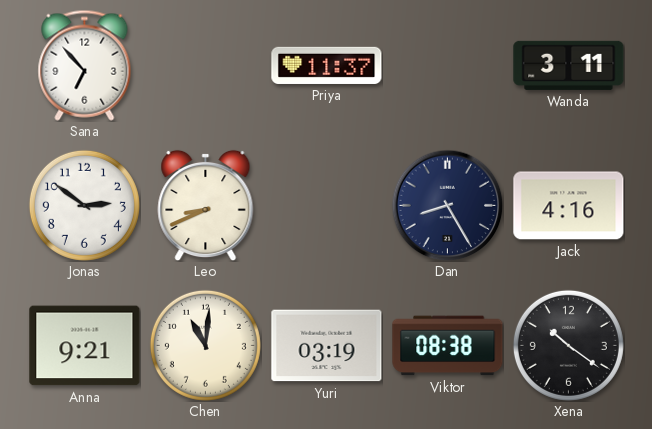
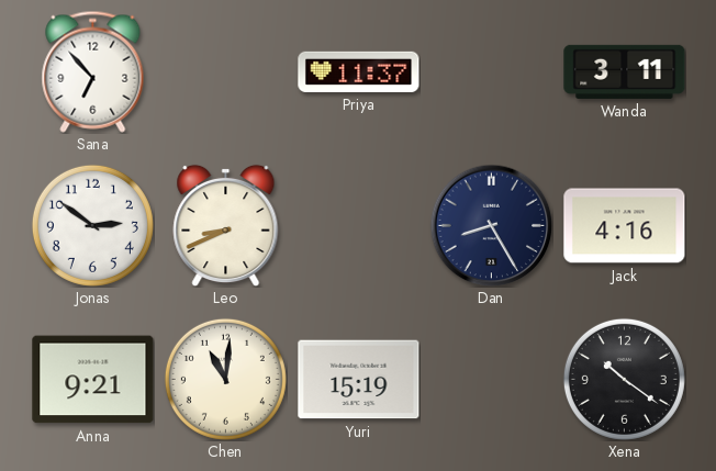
Yuri: 03:19 -> 15:19 (359, 380)
Viktor: 08:38 -> none (448, 346)
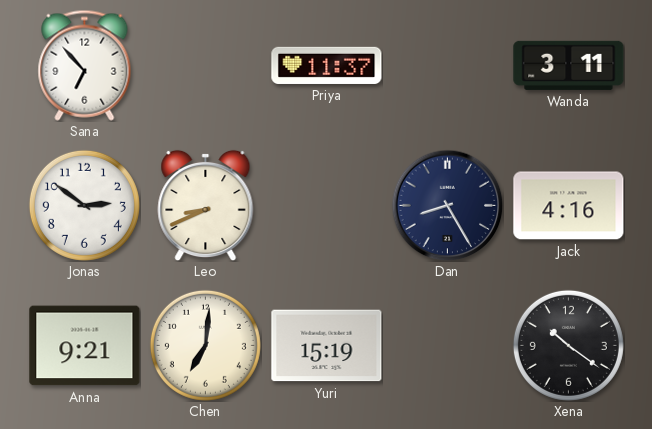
Chen: 11:01 -> 7:01 (205, 345)
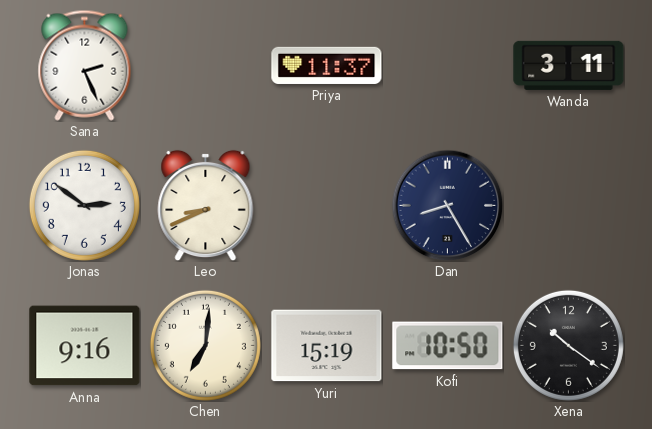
Sana: 6:53 -> 2:26 (85, 65)
Jack: 4:16 -> none (569, 206)
Anna: 9:21 -> 9:16 (85, 346)
Kofi: none -> 10:50 (448, 346)
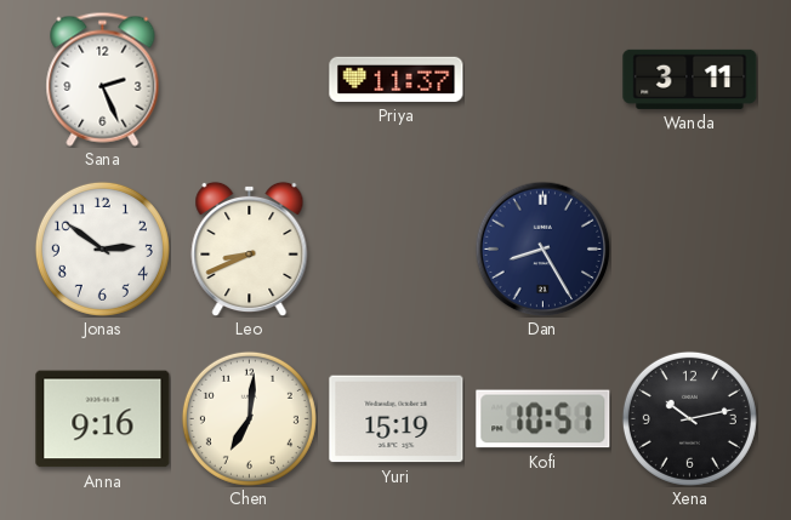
Kofi: 10:50 -> 10:51 (544, 419)
Xena: 10:21 -> 10:13 (689, 418)
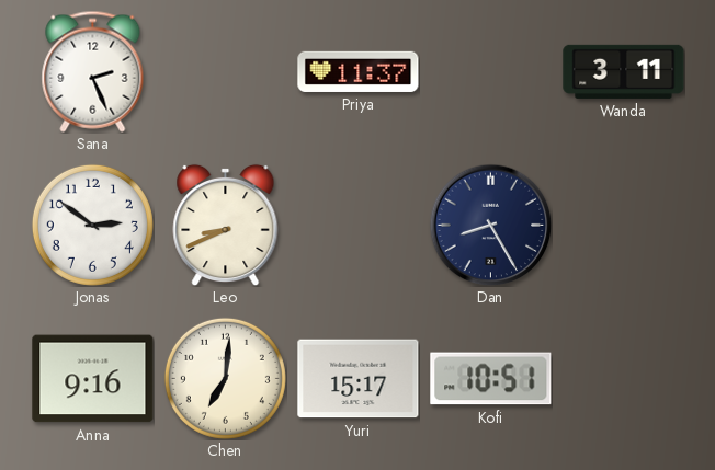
Yuri: 15:19 -> 15:17 (359, 379)
Xena: 10:13 -> none (689, 418)
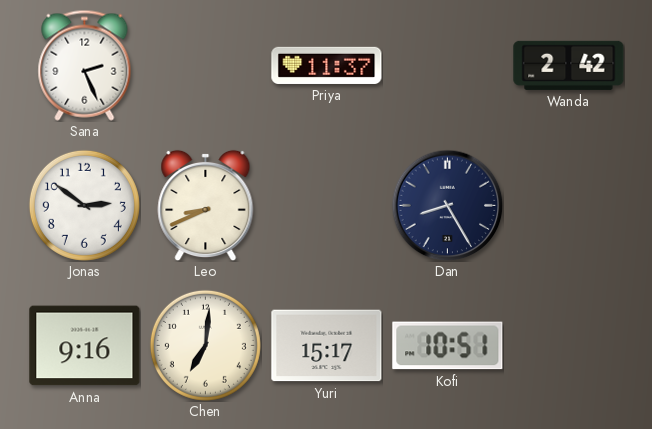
Wanda: 3:11 -> 2:42 (569, 65)
